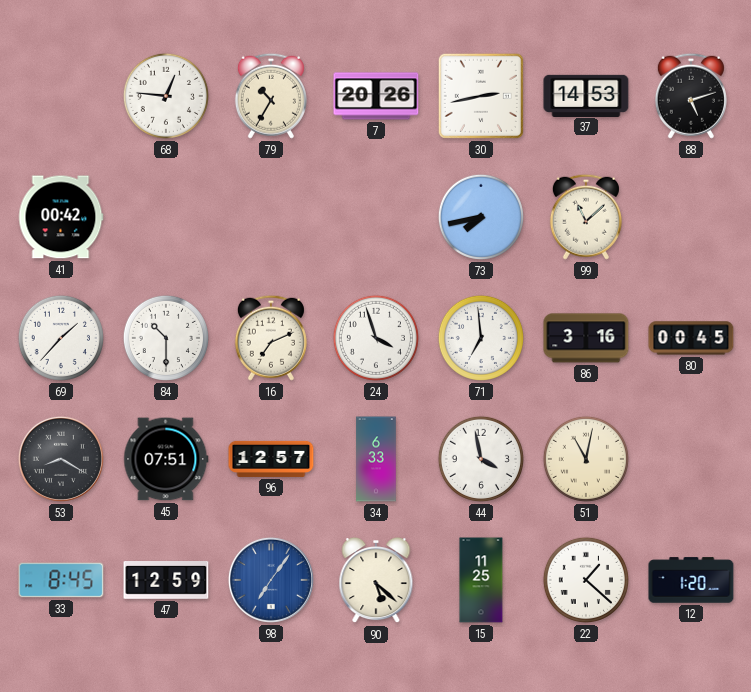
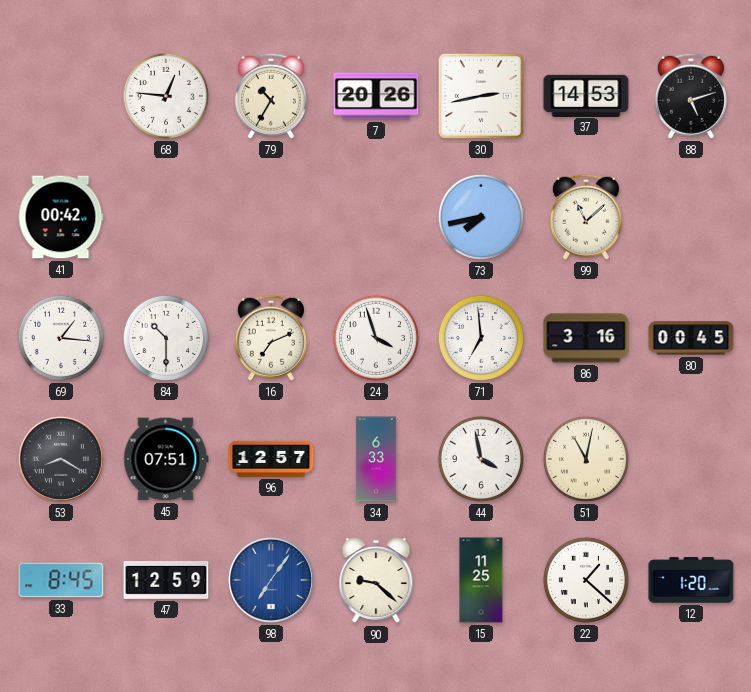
69: 1:37 -> 1:16 (61, 338)
90: 5:22 -> 9:22 (376, 581)
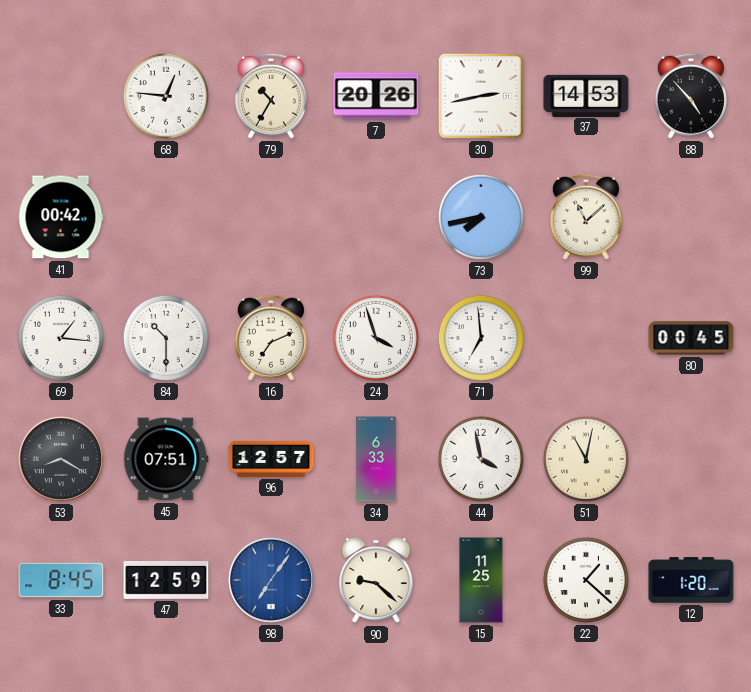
88: 5:12 -> 4:53 (691, 96)
86: 3:16 -> none (586, 338)
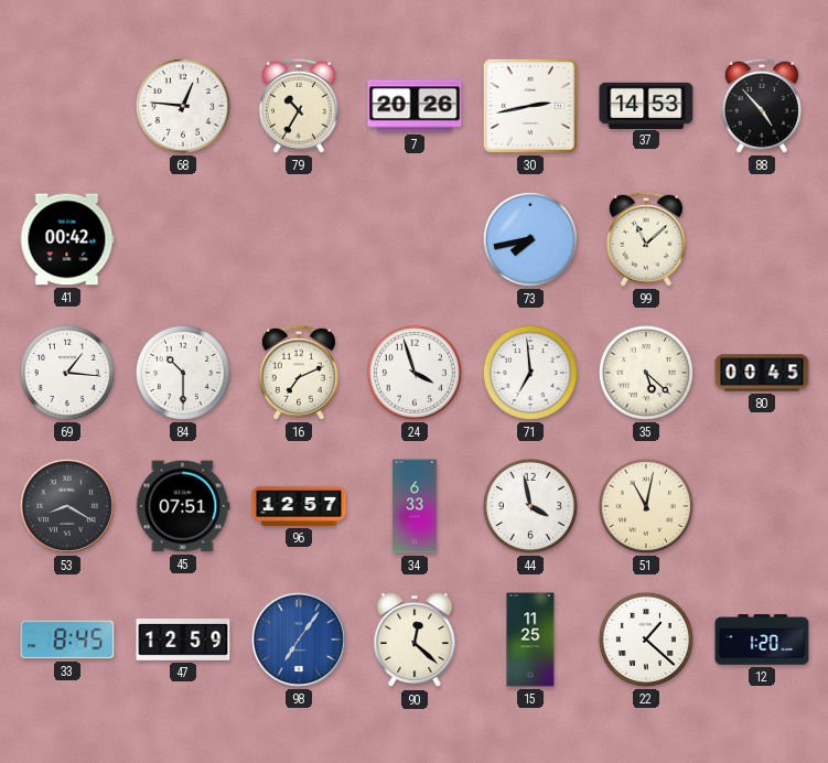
35: none -> 5:22 (646, 373)
90: 9:22 -> 12:22 (415, 641)
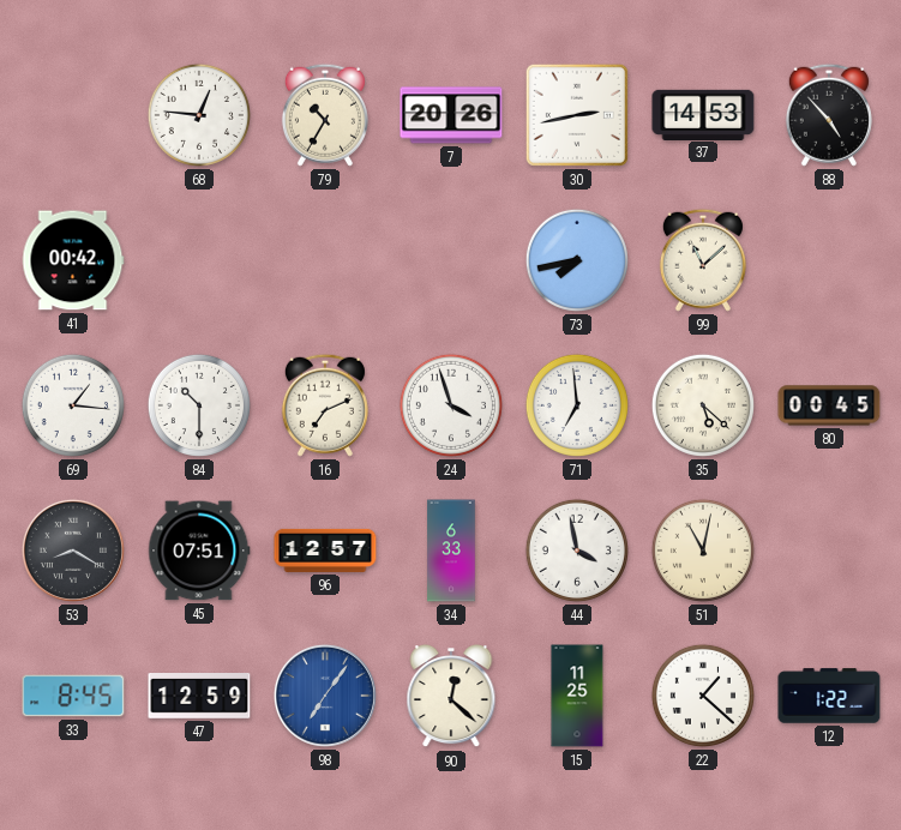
12: 1:20 -> 1:22 (829, 696)
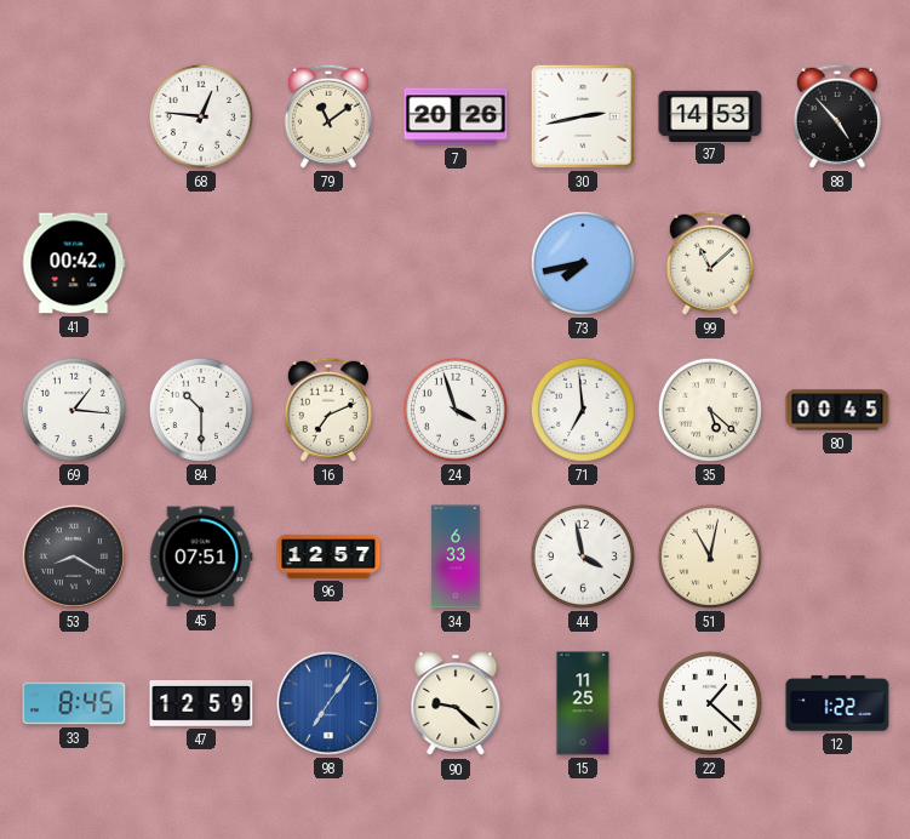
79: 10:35 -> 11:09 (328, 116)
90: 12:22 -> 9:22 (456, 704)
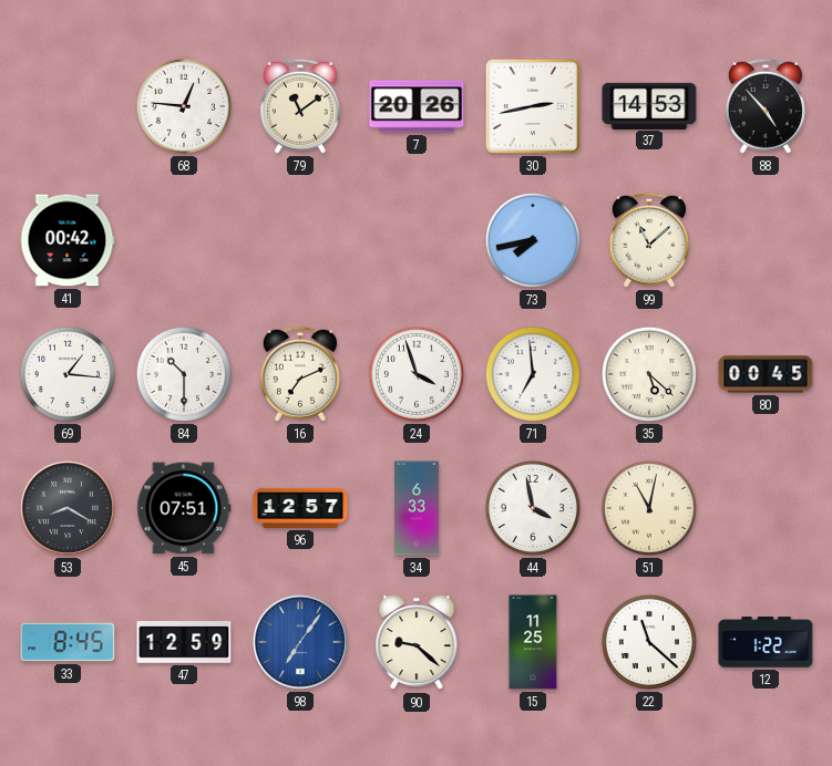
22: 1:22 -> 11:22 (649, 642)
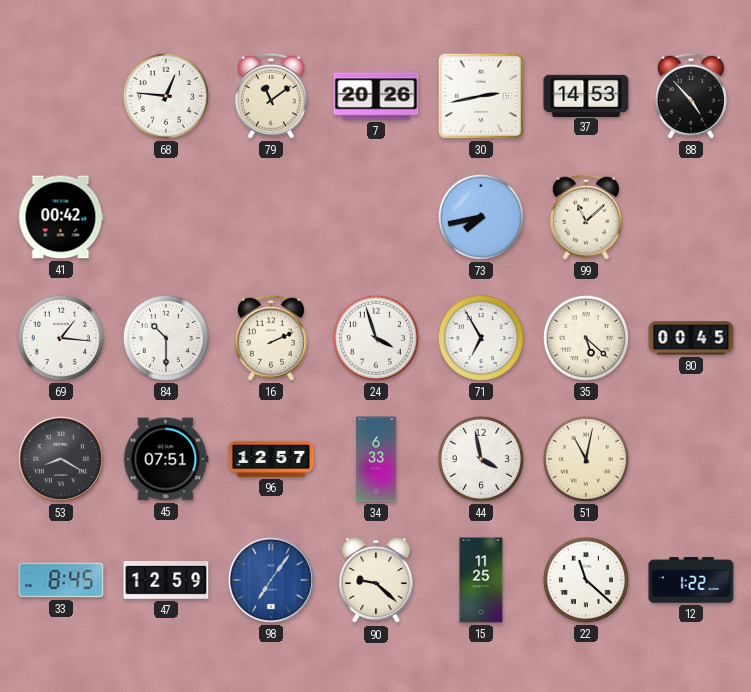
16: 7:11 -> 2:11 (271, 338)
71: 6:59 -> 6:55 (481, 338)
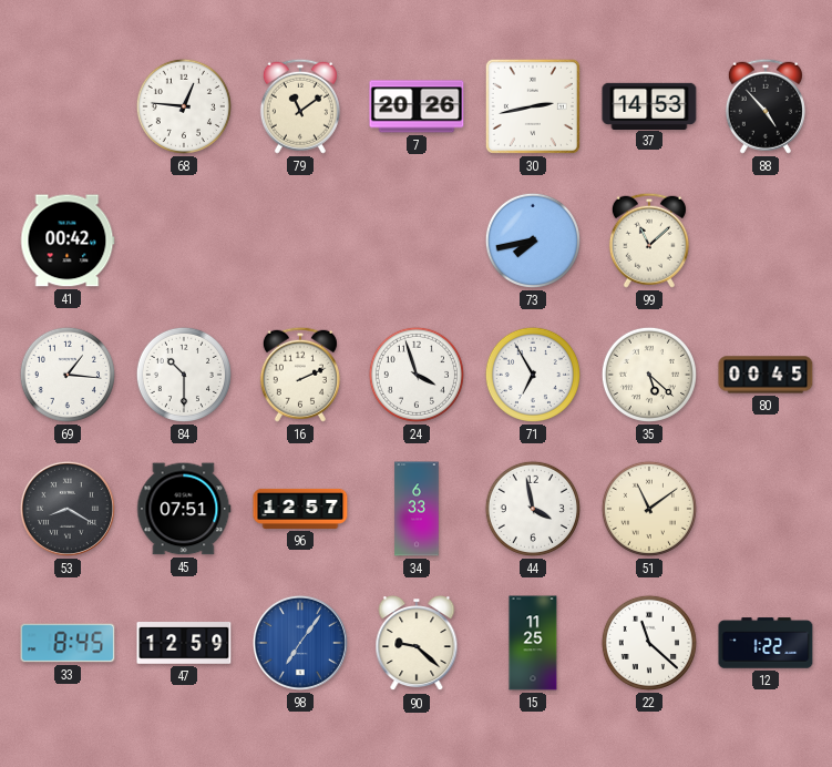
51: 11:02 -> 11:09 (649, 509)
